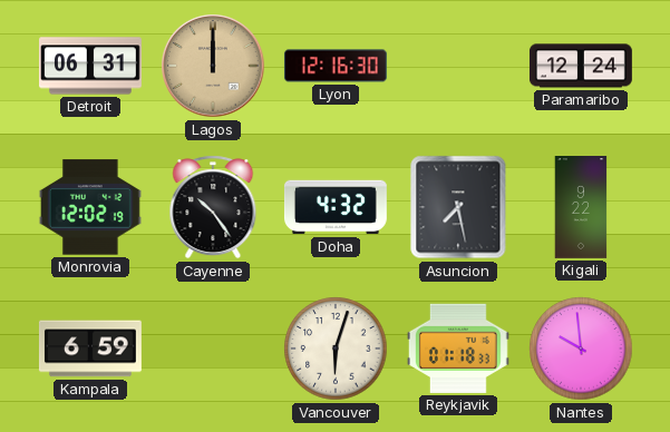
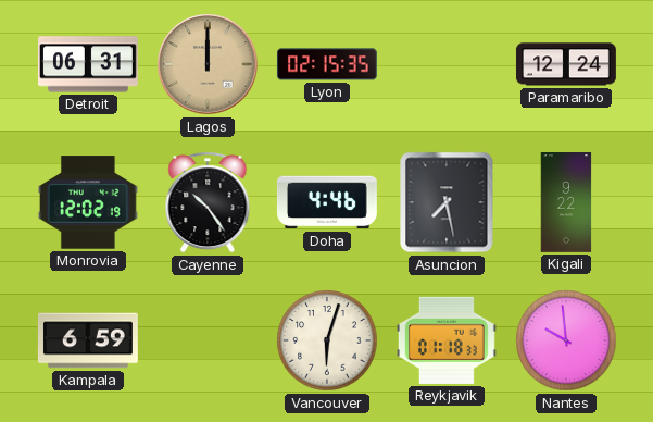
Lyon: 12:16 -> 02:15 (327, 64)
Doha: 4:32 -> 4:46 (327, 202)
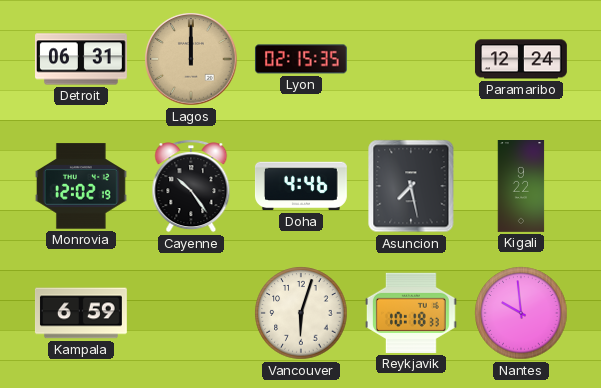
Reykjavik: 01:18 -> 10:18 (411, 313)
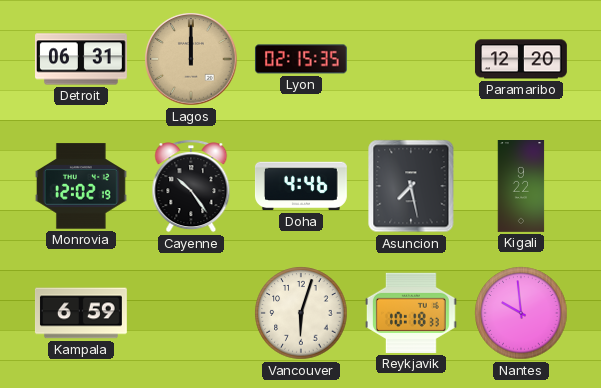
Paramaribo: 12:24 -> 12:20 (521, 59)
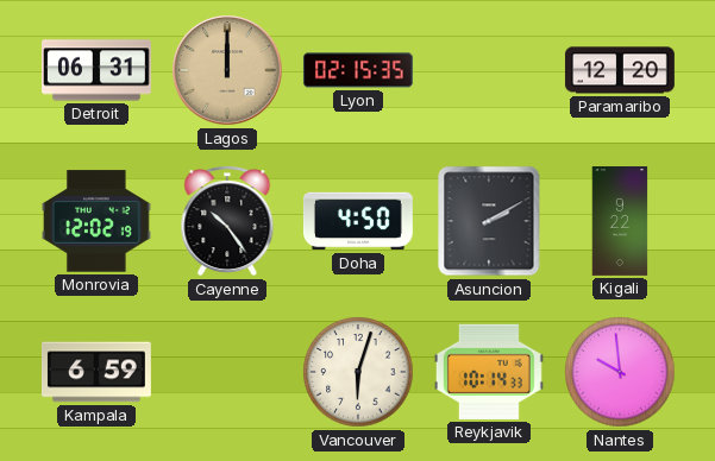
Doha: 4:46 -> 4:50 (358, 221)
Asuncion: 7:28 -> 2:10 (489, 221)
Reykjavik: 10:18 -> 10:14 (489, 372)
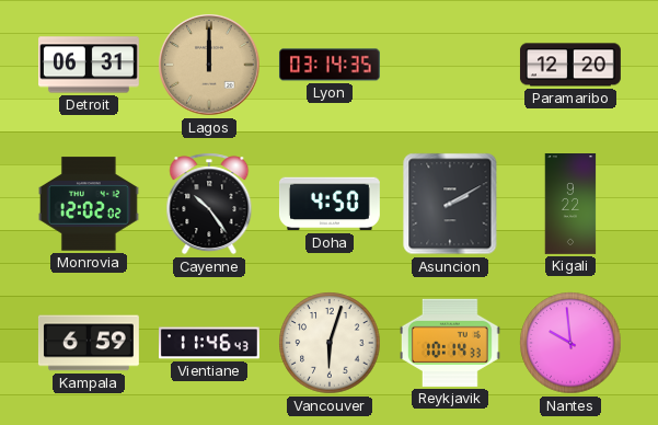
Lyon: 02:15 -> 03:14 (330, 65)
Monrovia: 12:02:19 -> 12:02:02 (89, 204)
Vientiane: none -> 11:46 (210, 343)
